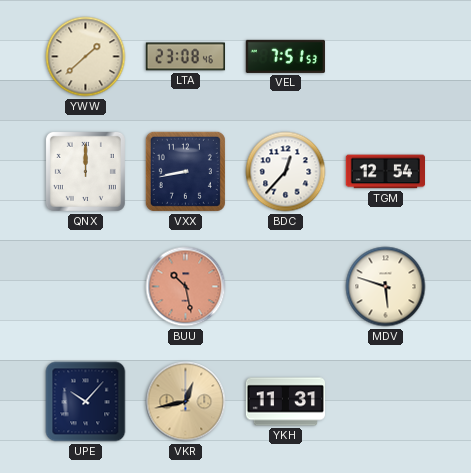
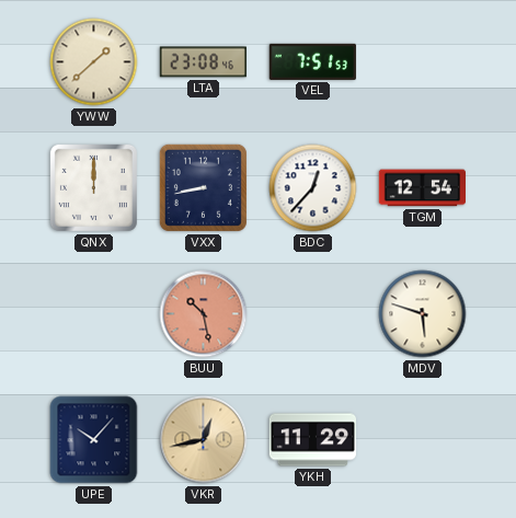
YKH: 11:31 -> 11:29 (313, 440)
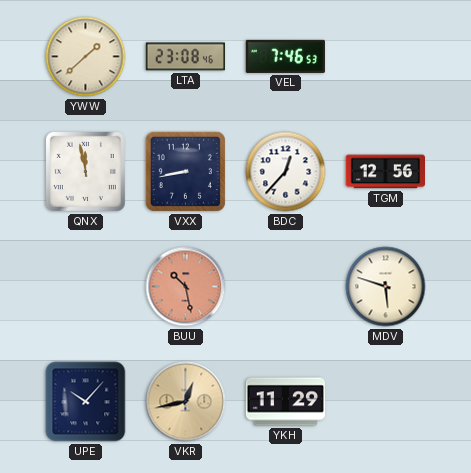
VEL: 7:51 -> 7:46 (285, 56)
QNX: 12:00 -> 11:58 (85, 171)
TGM: 12:54 -> 12:56 (385, 172)
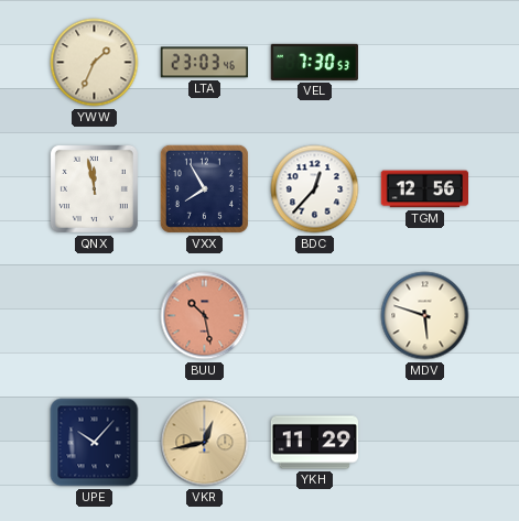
YWW: 1:38 -> 1:34 (95, 63)
LTA: 23:08 -> 23:03 (204, 63)
VEL: 7:46 -> 7:30 (314, 62)
VXX: 8:43 -> 7:55 (204, 188)
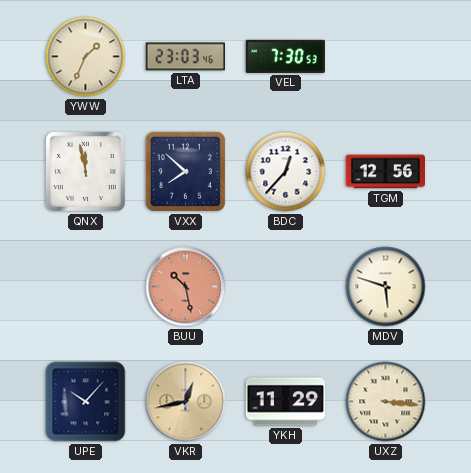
VXX: 7:55 -> 7:52 (185, 171)
UXZ: none -> 3:16 (386, 402)
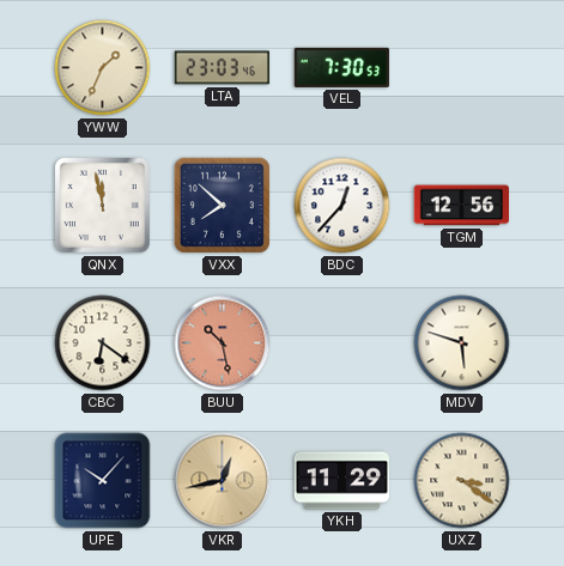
CBC: none -> 6:21 (103, 343)
UXZ: 3:16 -> 3:21 (462, 481)
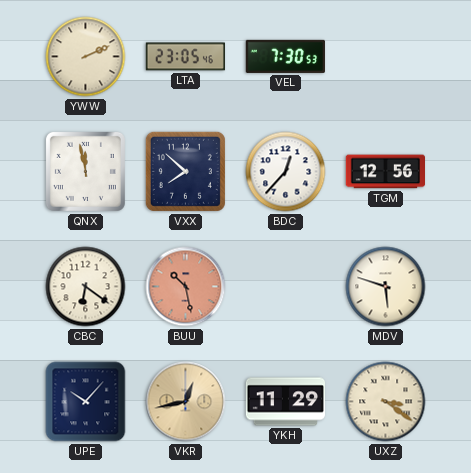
YWW: 1:34 -> 2:11 (86, 57)
LTA: 23:03 -> 23:05 (185, 57)
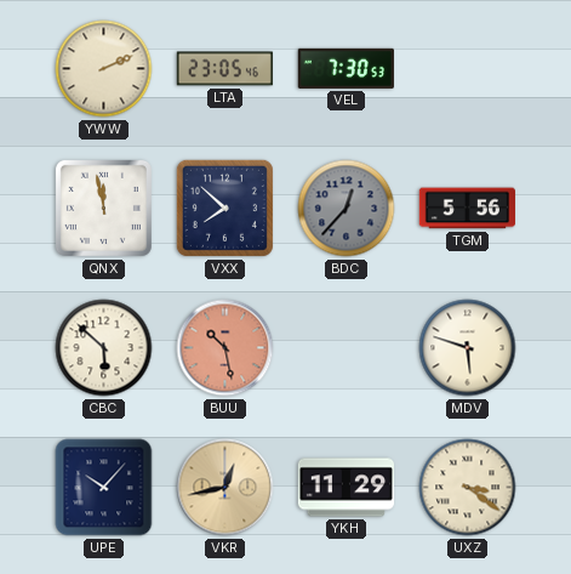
BDC dial: white -> grey (347, 209)
TGM: 12:56 -> 5:56 (467, 209)
CBC: 6:21 -> 5:52 (104, 348)
